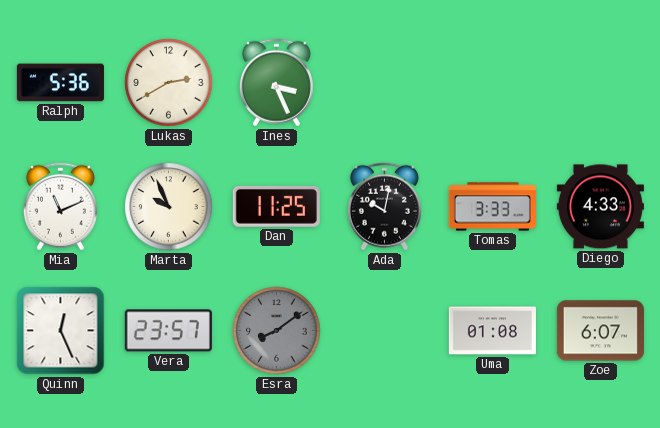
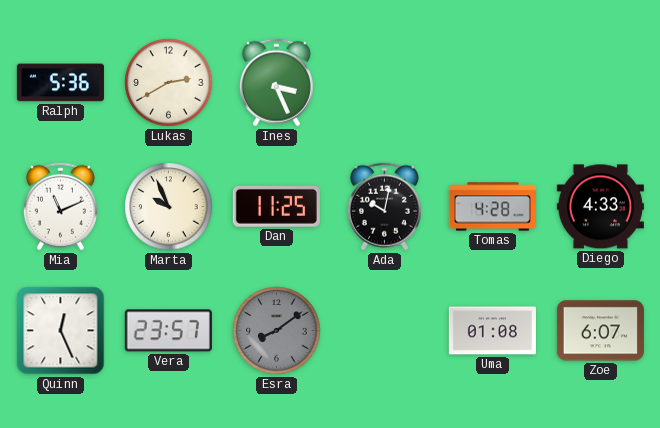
Tomas: 3:33 -> 4:28 (492, 207)
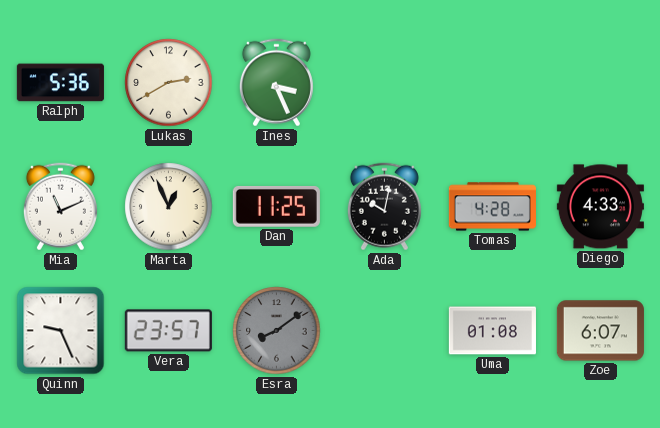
Marta: 9:56 -> 12:56 (169, 207)
Quinn: 12:26 -> 9:26 (61, 331)
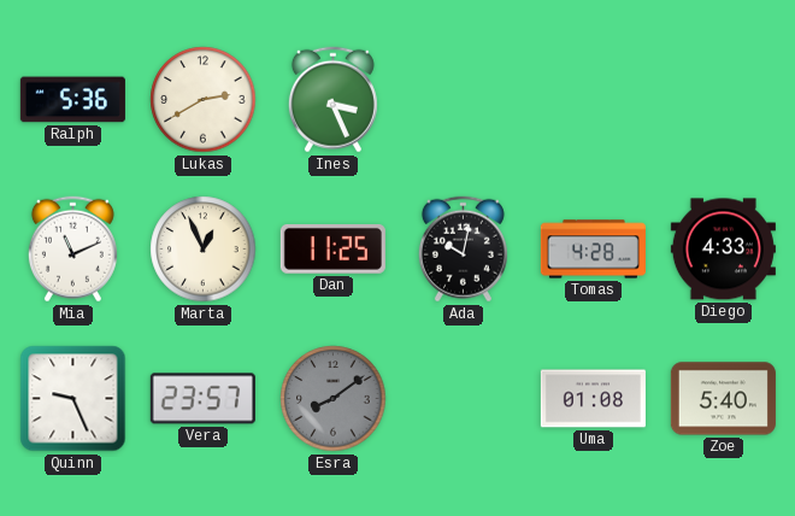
Zoe: 6:07 -> 5:40 (723, 399)
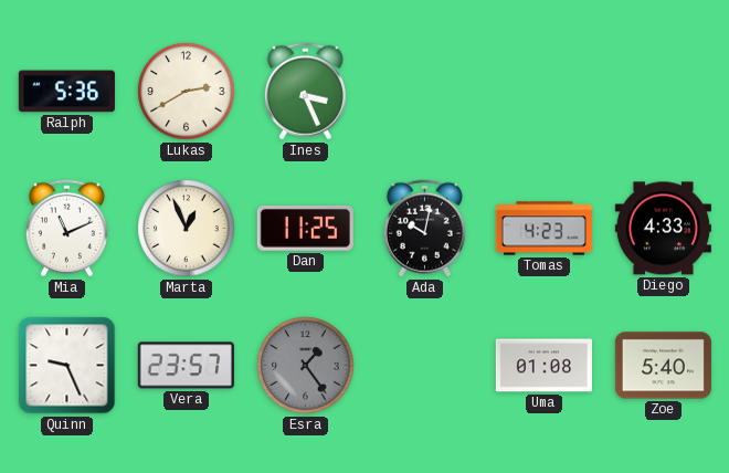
Tomas: 4:28 -> 4:23 (543, 229)
Esra: 8:09 -> 1:24 (306, 366)
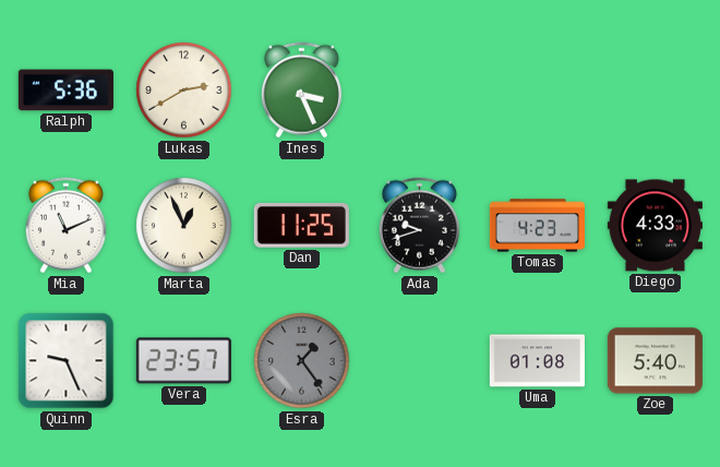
Ada: 10:02 -> 9:42 (419, 226)
